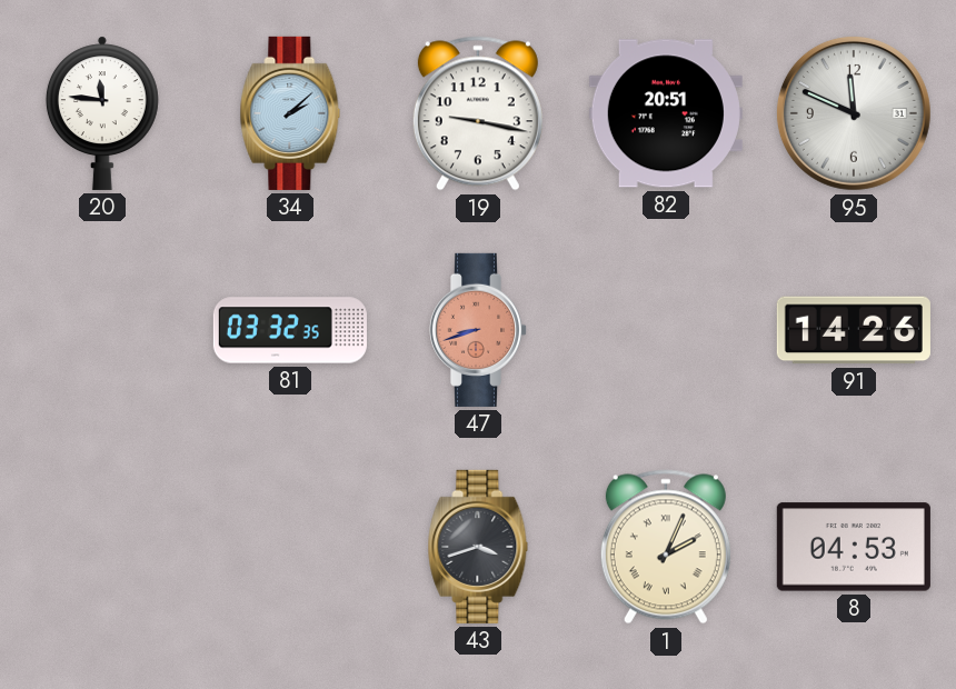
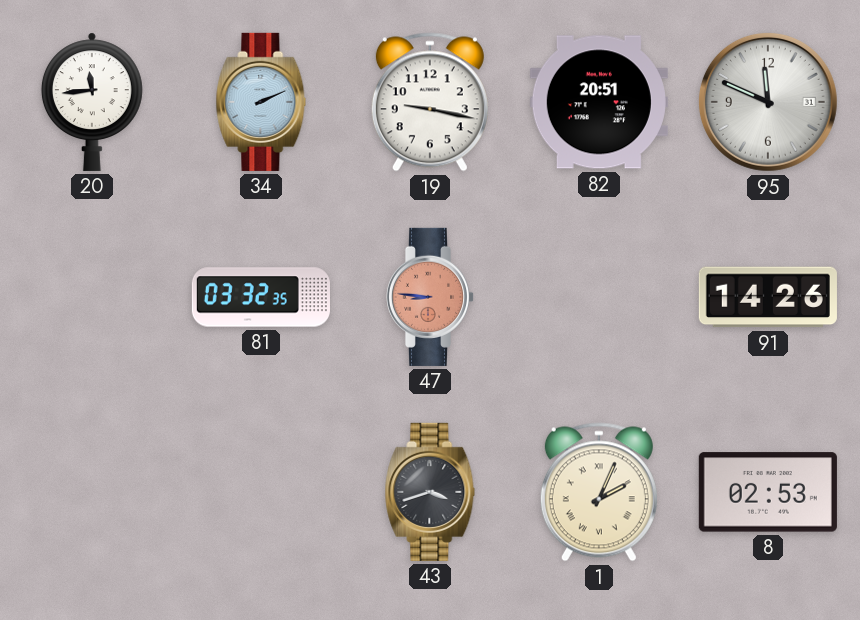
20: 11:46 -> 11:44 (92, 102)
34: 2:08 -> 2:11 (261, 102)
47: 8:42 -> 8:46 (430, 297)
8: 04:53 -> 02:53 (768, 492)
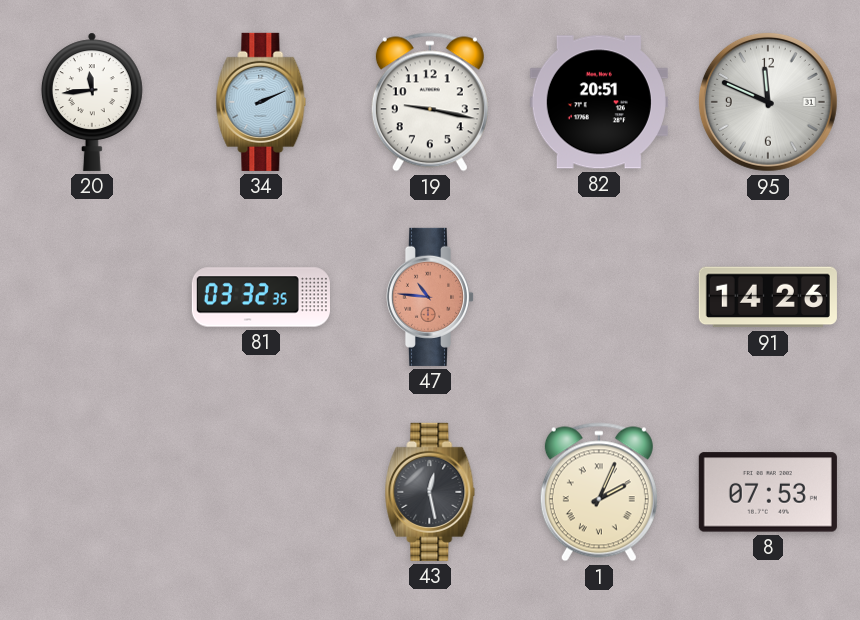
47: 8:46 -> 10:46 (430, 297)
43: 3:42 -> 12:28 (430, 492)
8: 02:53 -> 07:53 (768, 492)
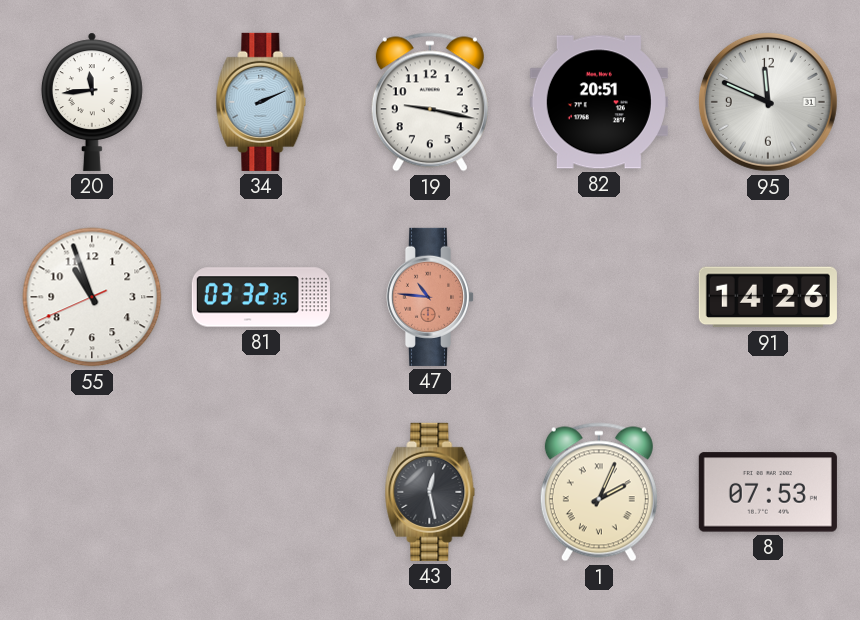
55: none -> 10:56 (92, 297)
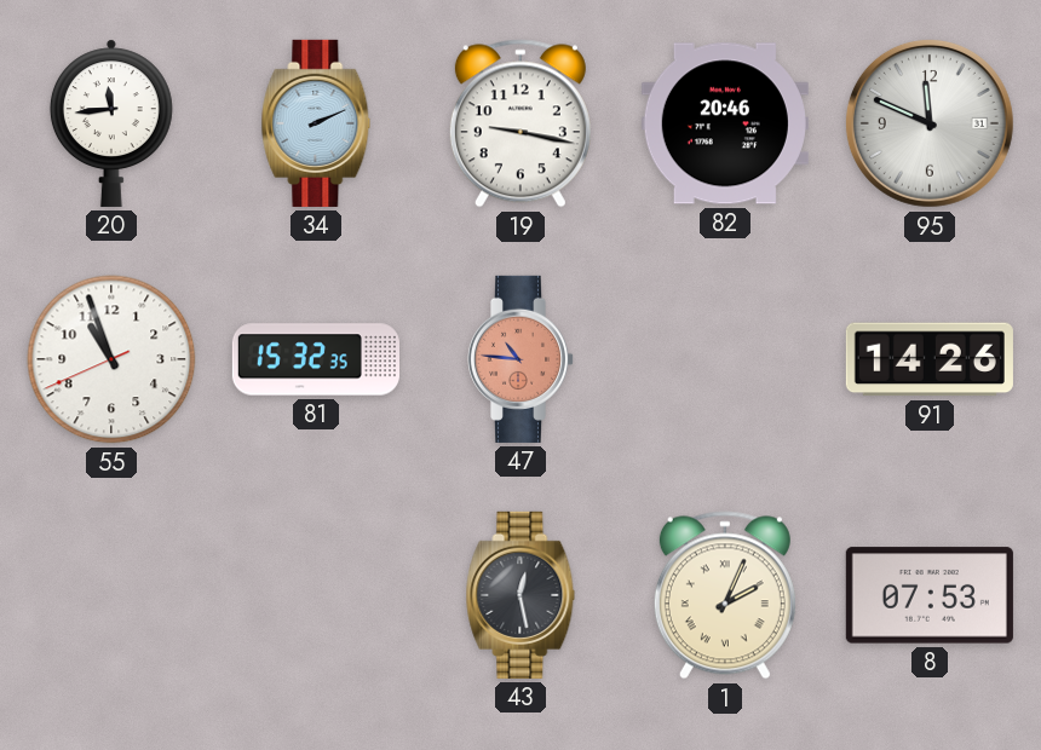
82: 20:51 -> 20:46 (725, 123)
81: 03:32 -> 15:32 (316, 359)
